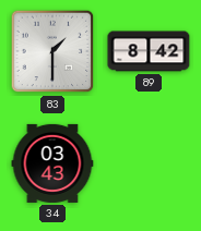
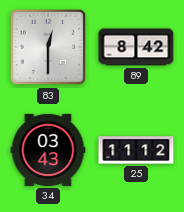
83: 1:30 -> 12:30 (48, 47)
25: none -> 11:12 (136, 150)
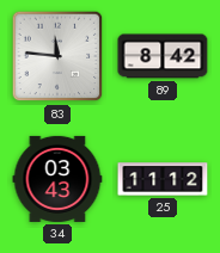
83: 12:30 -> 11:46 (57, 56)
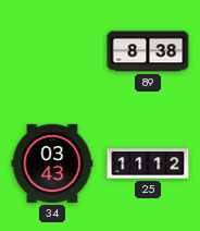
83: 11:46 -> none (57, 56)
89: 8:42 -> 8:38 (148, 51)
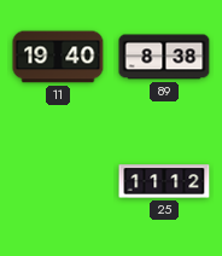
11: none -> 19:40 (58, 57)
34: 03:43 -> none (52, 163)
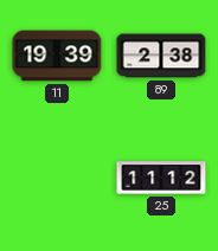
11: 19:40 -> 19:39 (57, 56)
89: 8:38 -> 2:38 (161, 56)
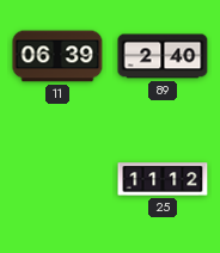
11: 19:39 -> 06:39 (57, 56)
89: 2:38 -> 2:40 (163, 56)
